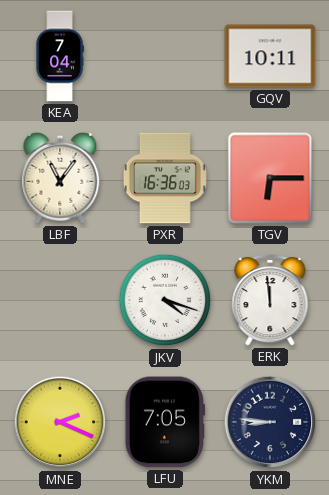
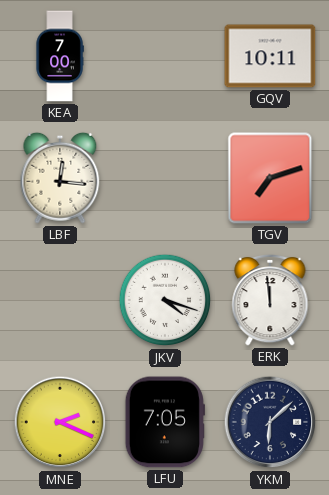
KEA: 7:04 -> 7:00 (60, 56)
LBF: 11:06 -> 12:16 (60, 178)
PXR: 16:36 -> none (165, 178)
TGV: 6:15 -> 7:12 (270, 178)
YKM: 8:46 -> 6:08 (270, 422)
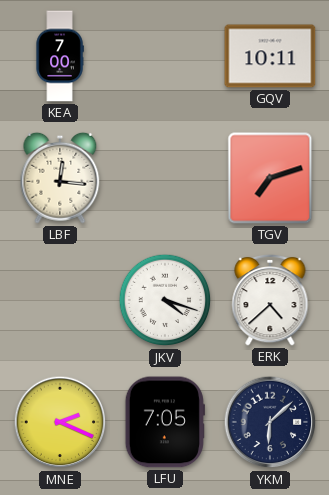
ERK: 11:59 -> 4:38 (270, 300)
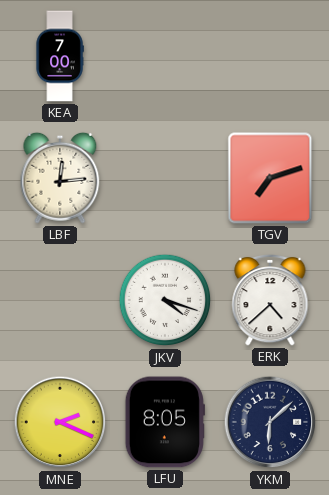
GQV: 10:11 -> none (270, 56)
LBF: 12:16 -> 12:14 (60, 178)
LFU: 7:05 -> 8:05 (165, 422)
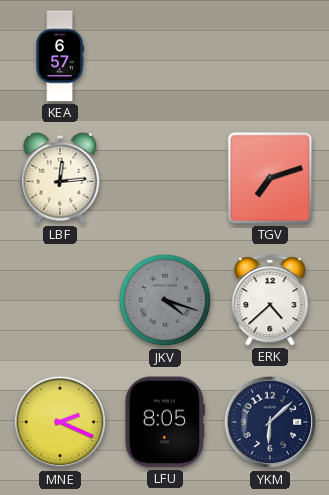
KEA: 7:00 -> 6:57 (60, 56)
JKV dial: white -> grey (165, 300)
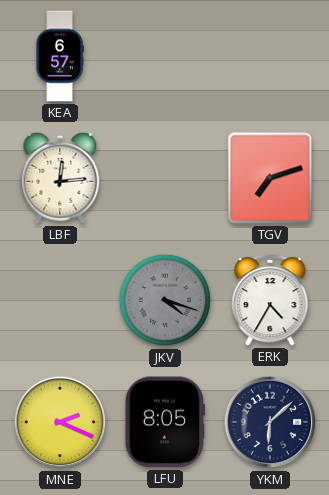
ERK: 4:38 -> 4:35 (270, 300)
